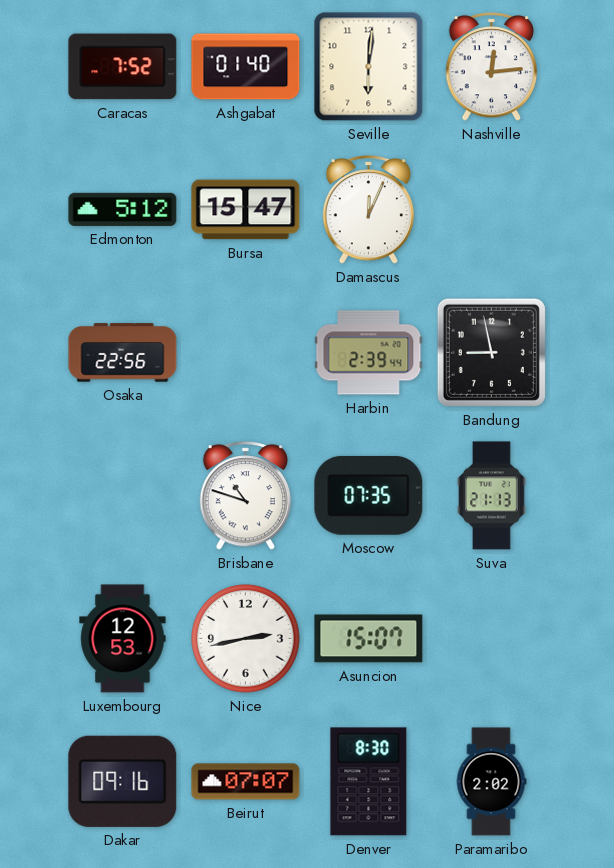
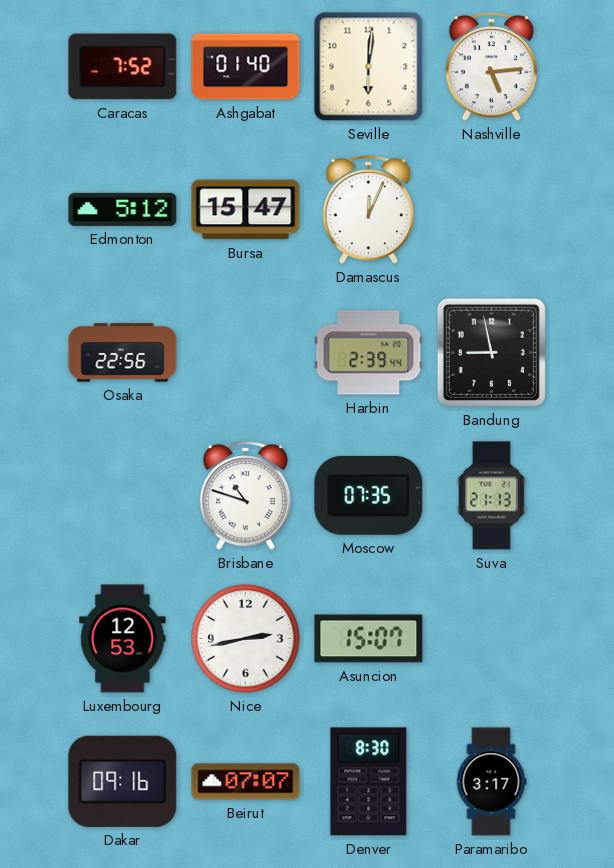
Nashville: 12:14 -> 5:14 (491, 67)
Paramaribo: 2:02 -> 3:17 (491, 782)
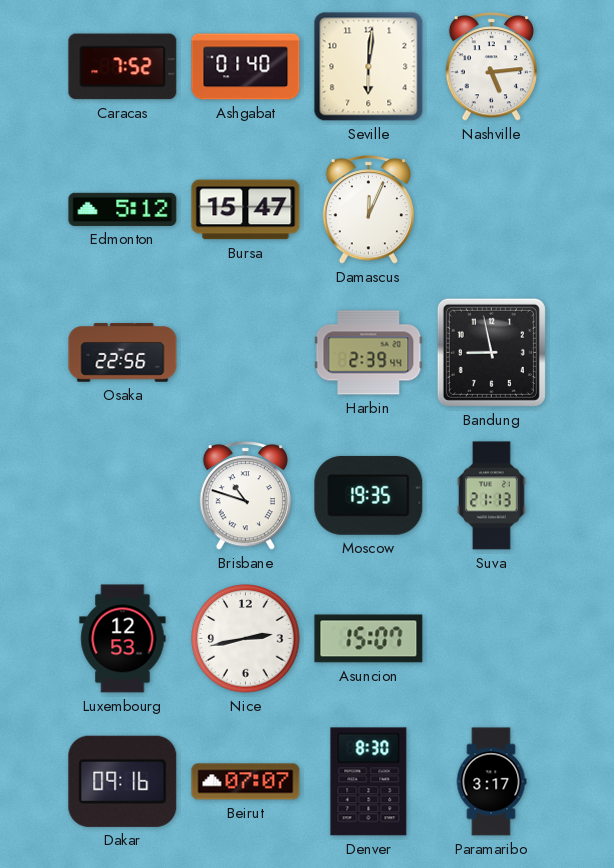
Moscow: 07:35 -> 19:35 (369, 495)
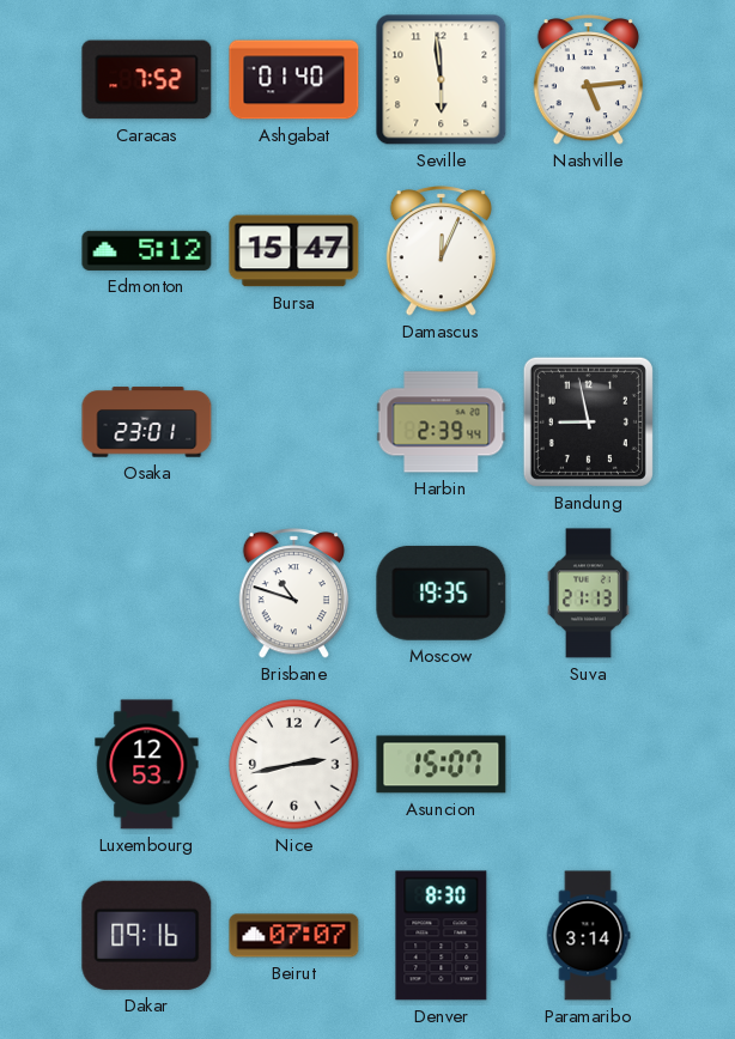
Seville: 6:01 -> 5:59 (442, 80)
Osaka: 22:56 -> 23:01 (147, 423)
Paramaribo: 3:17 -> 3:14 (588, 936)
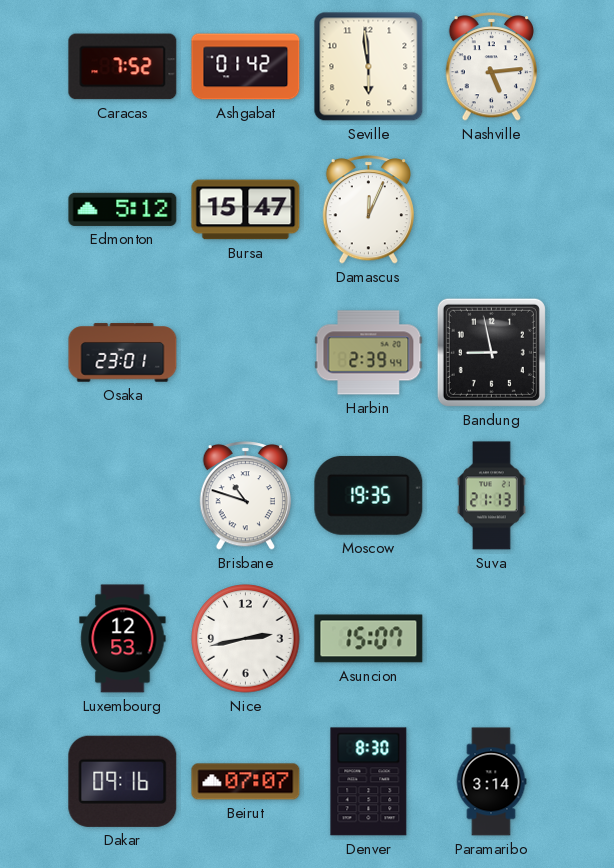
Ashgabat: 01:40 -> 01:42 (246, 67)
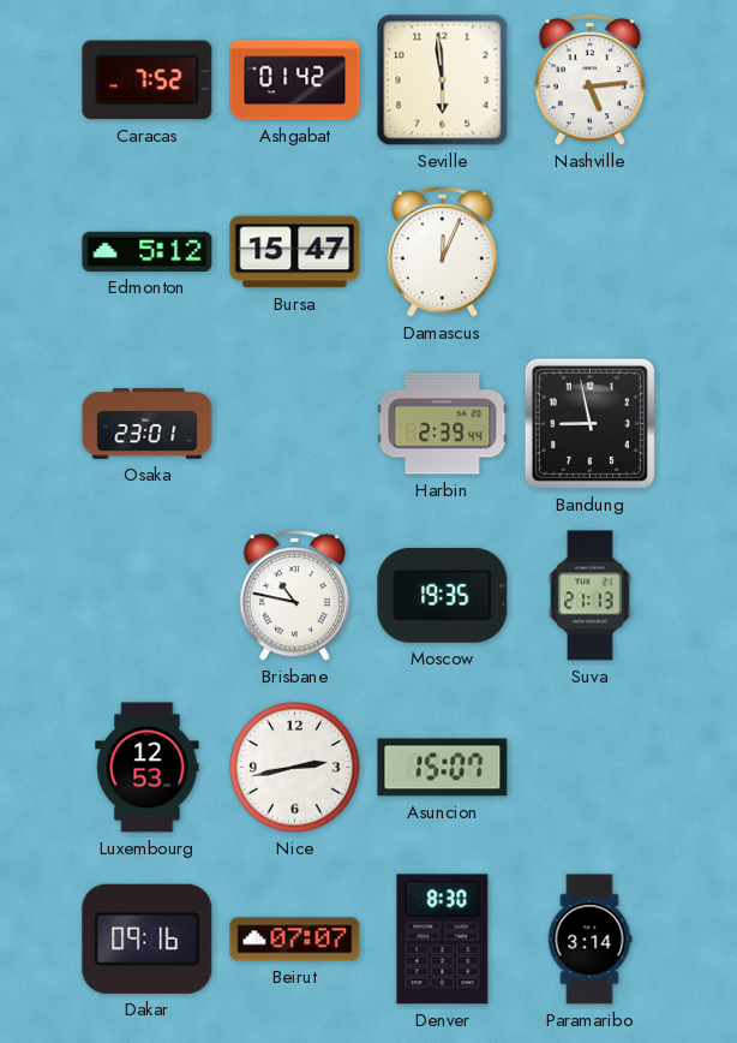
Brisbane: 10:48 -> 10:47 (294, 596)
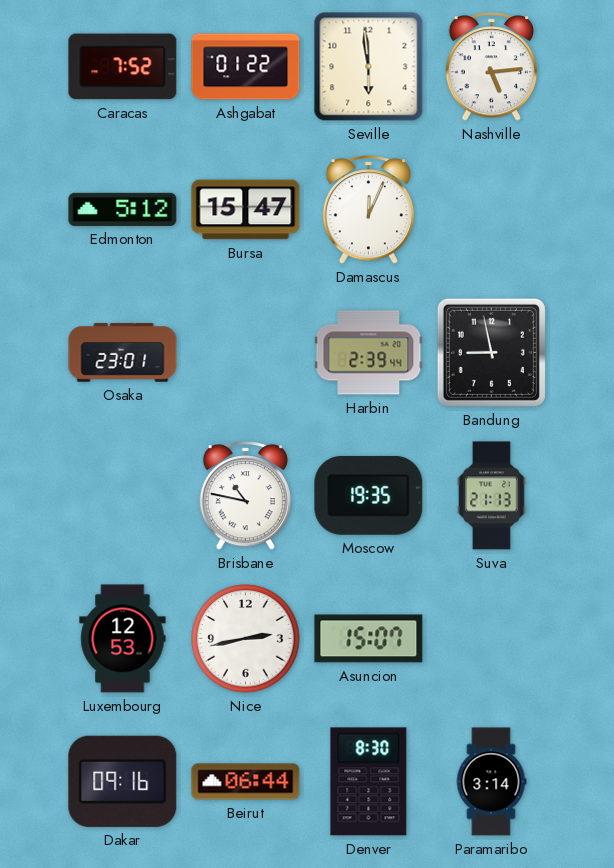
Ashgabat: 01:42 -> 01:22 (246, 67)
Beirut: 07:07 -> 06:44 (246, 782)
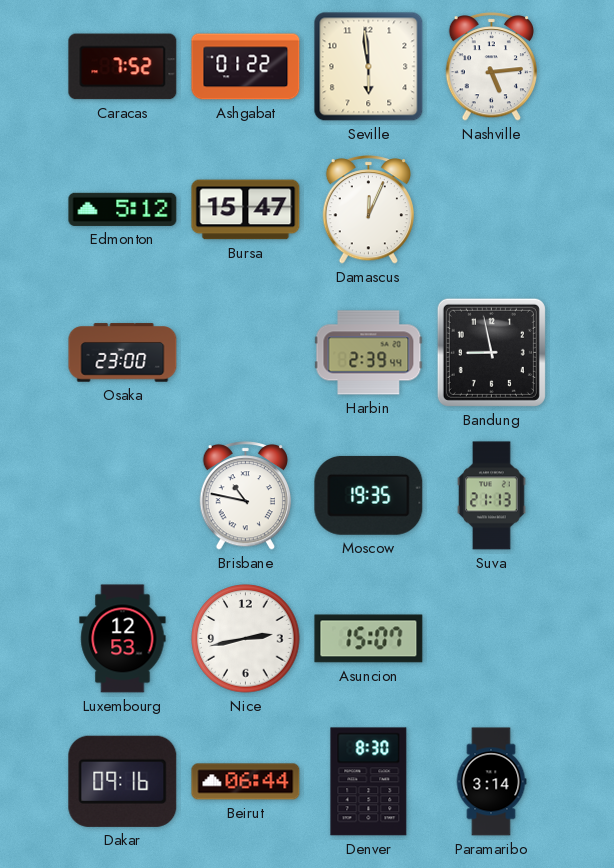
Osaka: 23:01 -> 23:00 (123, 353)
